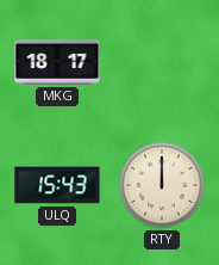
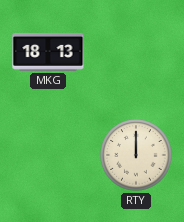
MKG: 18:17 -> 18:13 (48, 52)
ULQ: 15:43 -> none (57, 185)
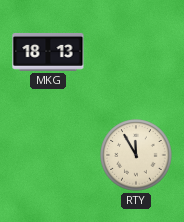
RTY: 12:00 -> 11:55 (136, 155)
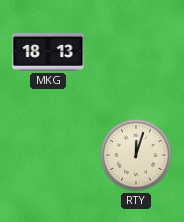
RTY: 11:55 -> 12:03 (136, 155)
